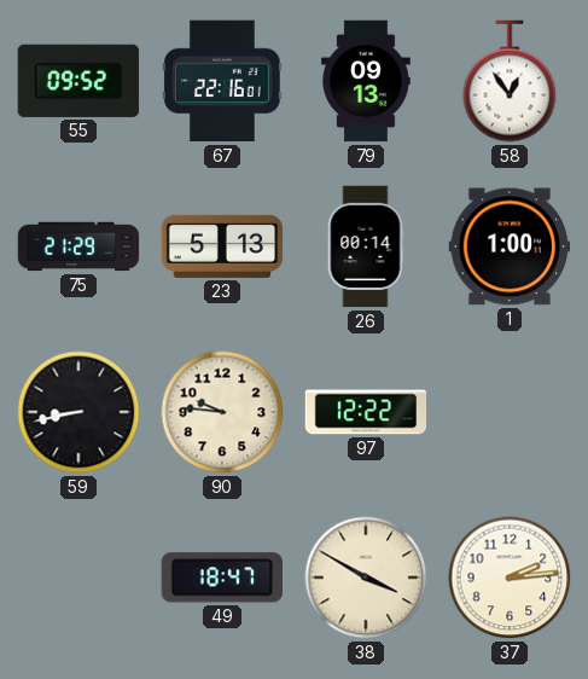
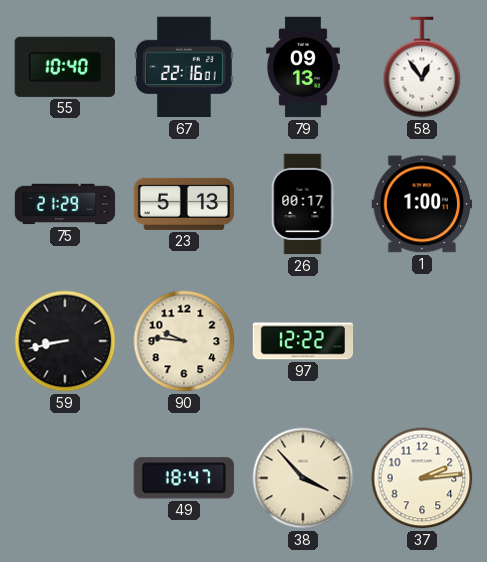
55: 09:52 -> 10:40 (65, 67)
26: 00:14 -> 00:17 (303, 204)
38: 3:50 -> 3:53 (303, 478)
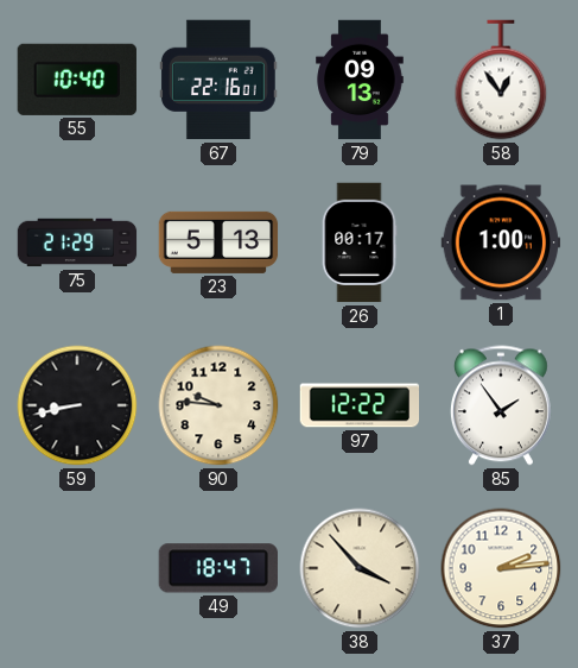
85: none -> 1:54 (501, 405)
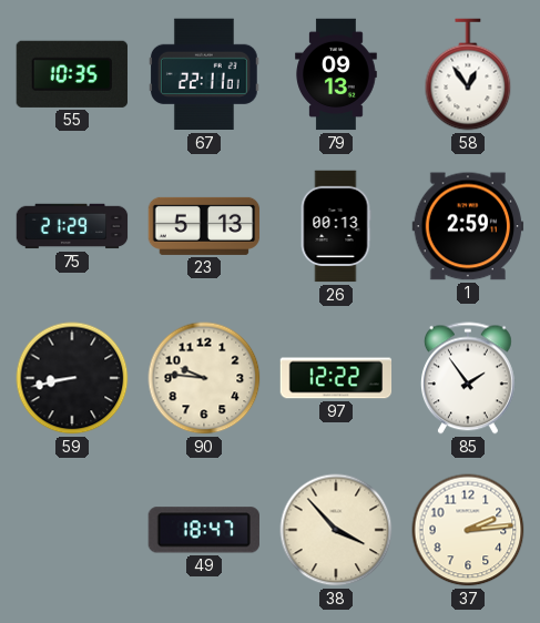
55: 10:40 -> 10:35 (72, 74)
67: 22:16 -> 22:11 (205, 74)
26: 00:17 -> 00:13 (336, 226)
1: 1:00 -> 2:59 (468, 226)
